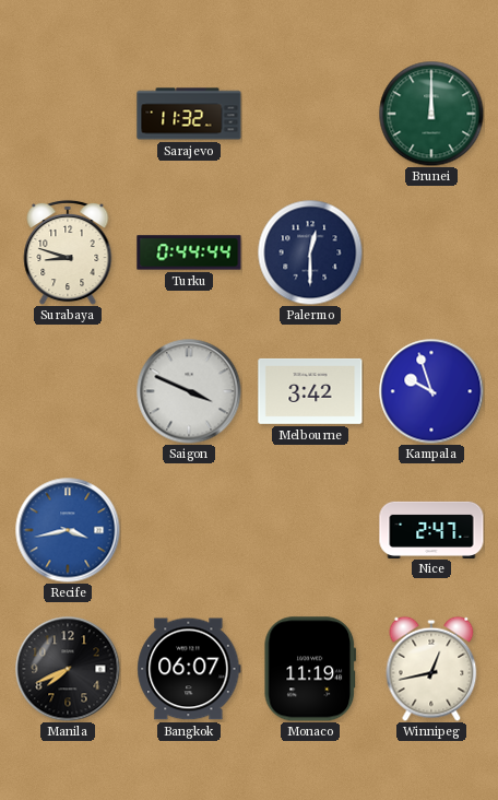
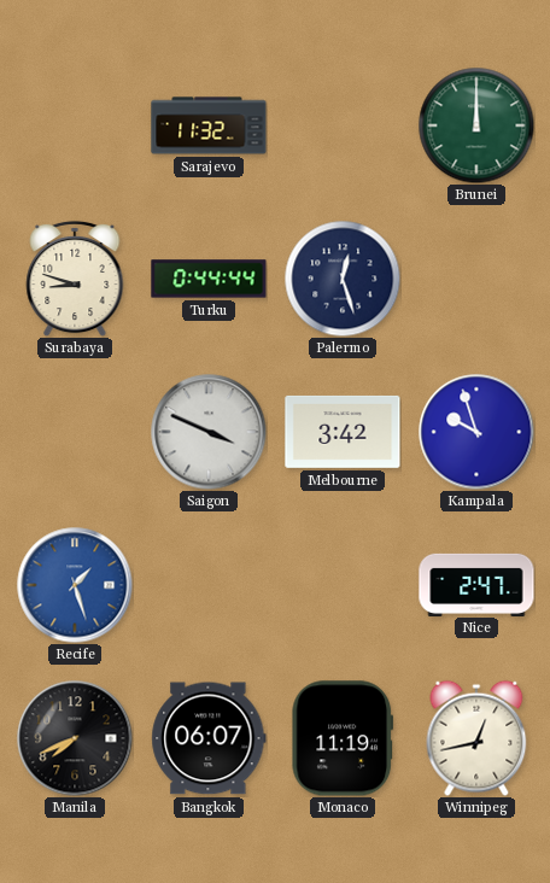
Palermo: 12:30 -> 12:27 (343, 279)
Recife: 3:43 -> 1:27 (75, 585)
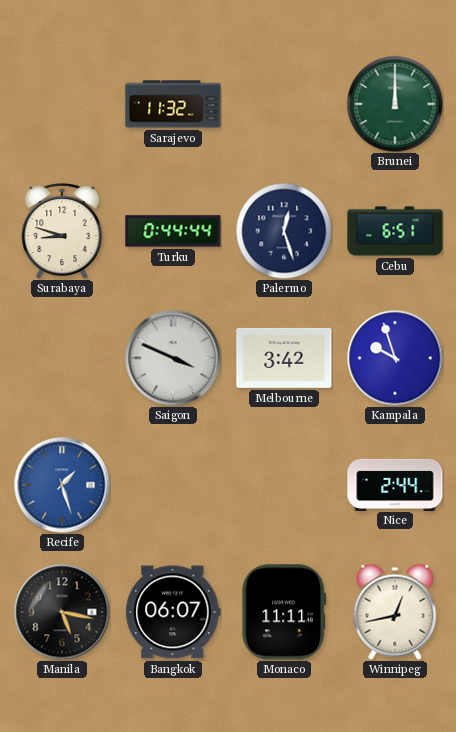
Cebu: none -> 6:51 (395, 231)
Nice: 2:47 -> 2:44 (395, 484)
Manila: 7:41 -> 5:17 (62, 612)
Monaco: 11:19 -> 11:11 (284, 612)
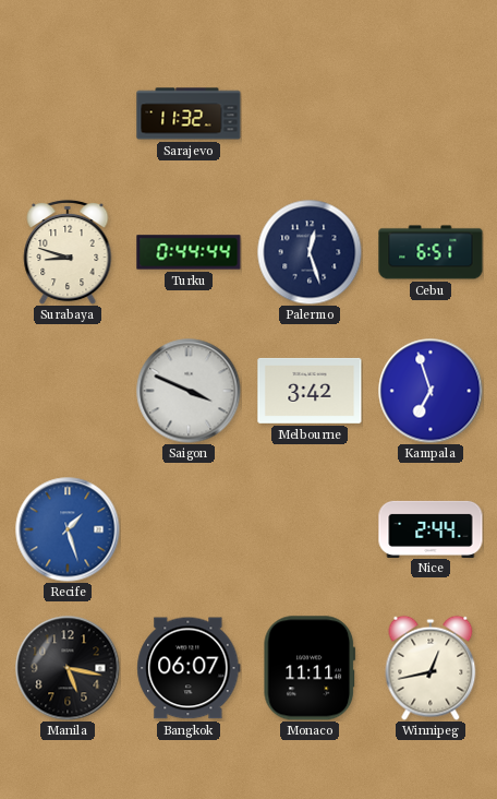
Brunei: 12:00 -> none (395, 104)
Kampala: 9:57 -> 6:57 (431, 391)
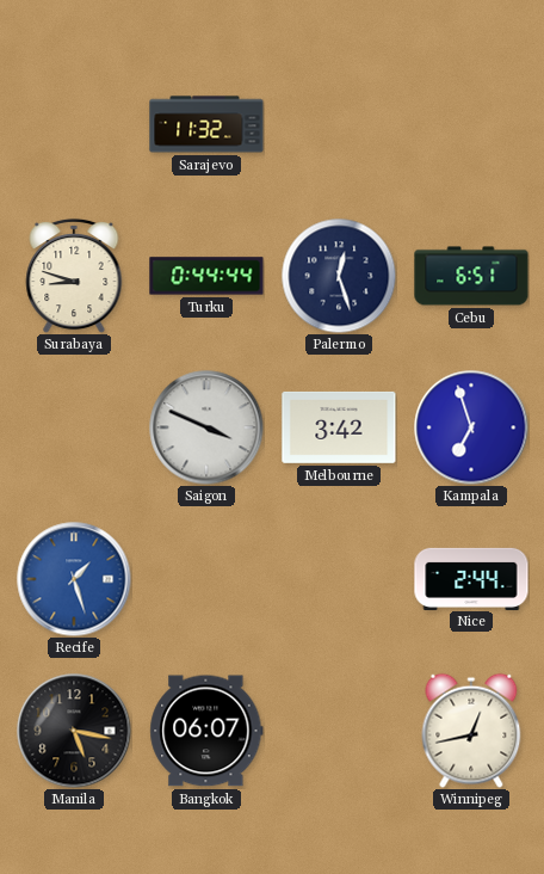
Monaco: 11:11 -> none (310, 668)
